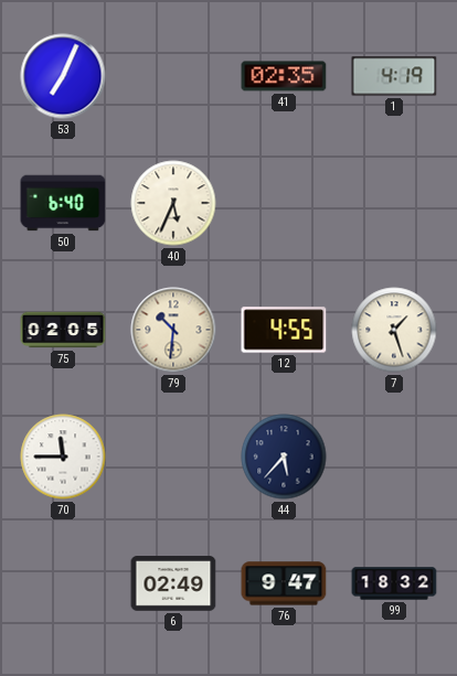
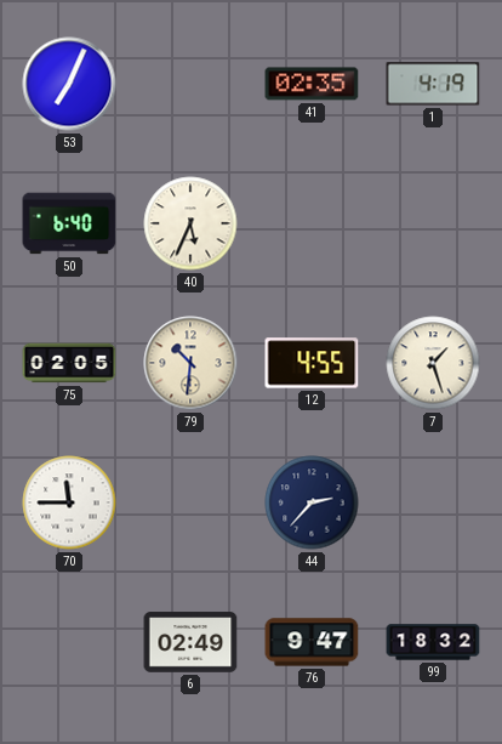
44: 5:37 -> 2:37 (312, 502)
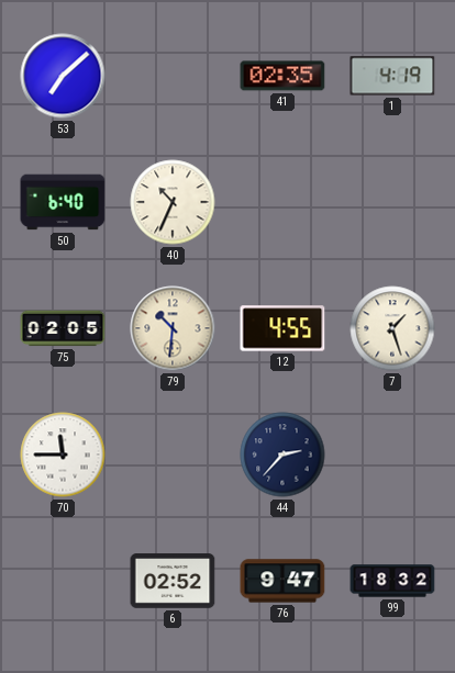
53: 7:04 -> 7:08 (63, 76)
40: 5:34 -> 10:34 (173, 202)
6: 02:49 -> 02:52 (173, 581)
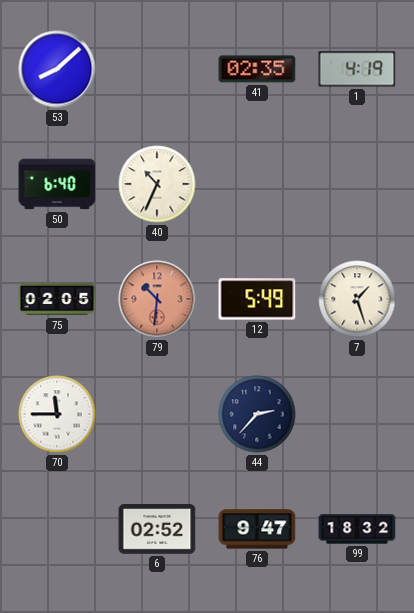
53: 7:08 -> 8:08 (57, 69)
79 dial: cream -> salmon (157, 299)
12: 4:55 -> 5:49 (257, 299)
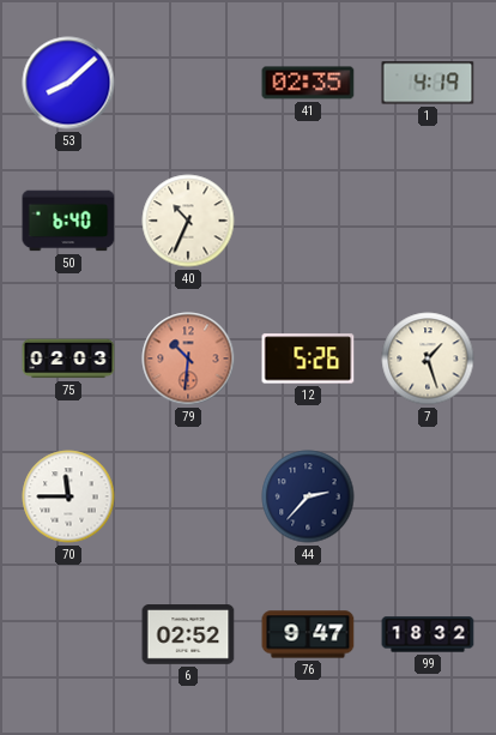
75: 02:05 -> 02:03 (68, 359)
12: 5:49 -> 5:26 (308, 359)
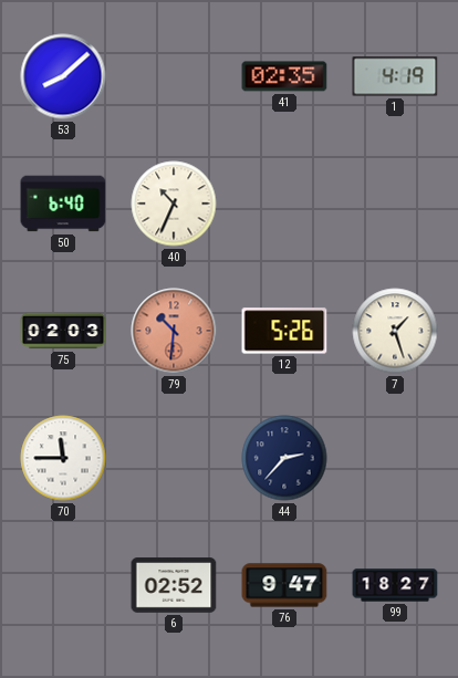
99: 18:32 -> 18:27 (395, 585)
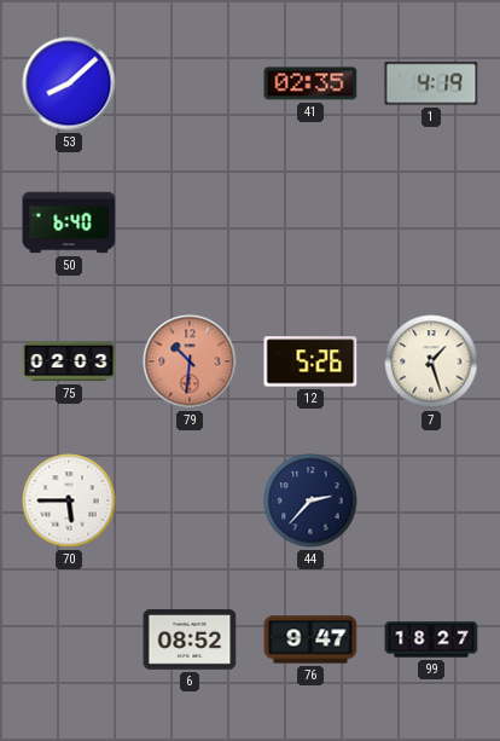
40: 10:34 -> none (174, 204)
70: 11:45 -> 5:45 (69, 500)
6: 02:52 -> 08:52 (190, 639)
